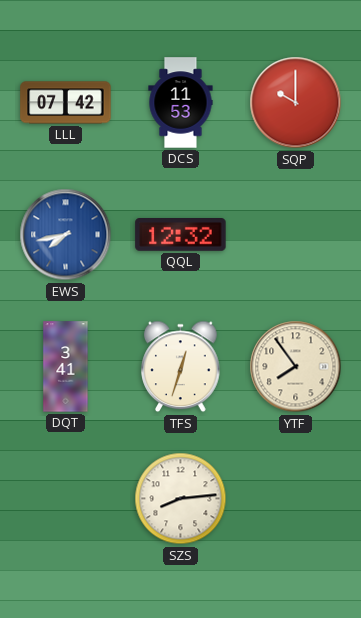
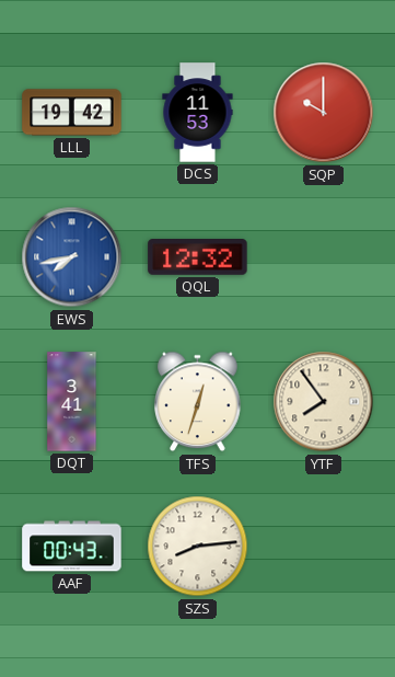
LLL: 07:42 -> 19:42 (72, 113)
AAF: none -> 00:43 (72, 547)
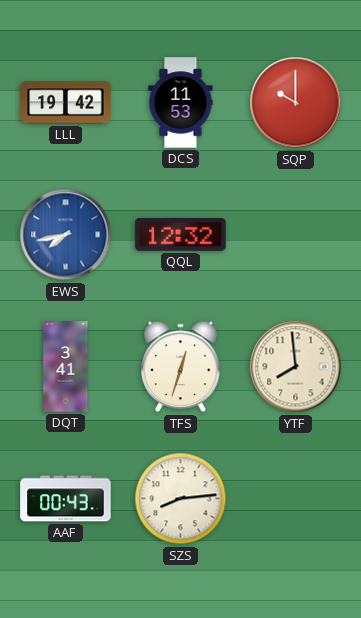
YTF: 7:54 -> 7:59 (296, 367)
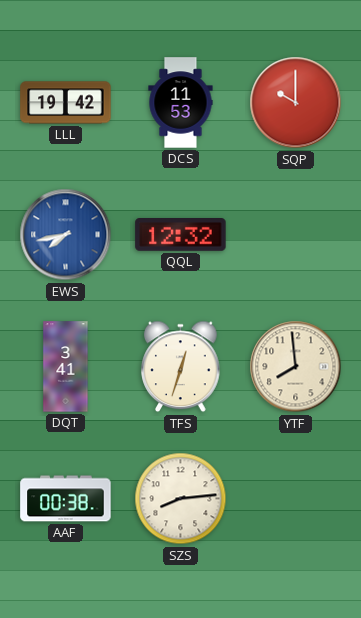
AAF: 00:43 -> 00:38 (66, 499)
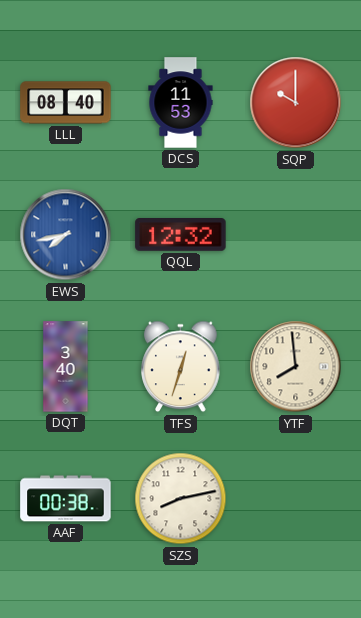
LLL: 19:42 -> 08:40 (66, 103)
DQT: 3:41 -> 3:40 (66, 367)
SZS: 8:14 -> 8:13 (181, 499)
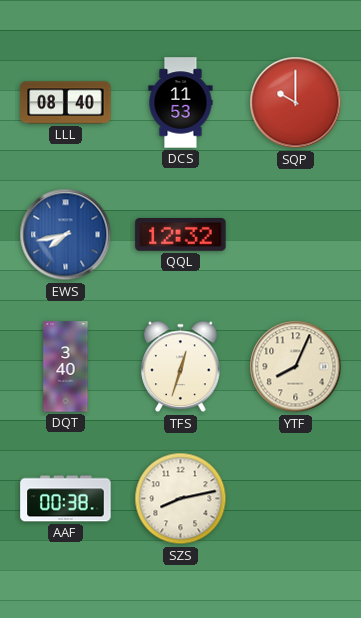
YTF: 7:59 -> 8:04 (296, 367)
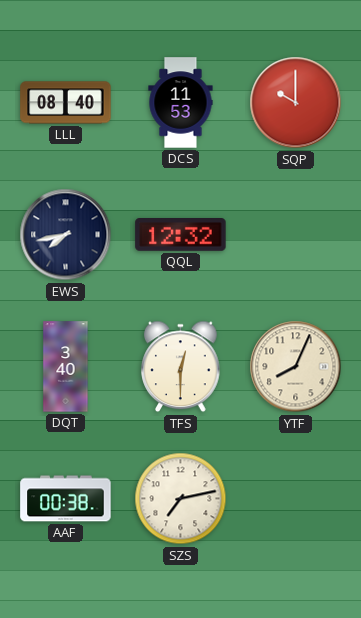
EWS dial: blue -> navy (66, 235)
TFS: 12:33 -> 12:30 (181, 367)
SZS: 8:13 -> 7:13 (181, 499)
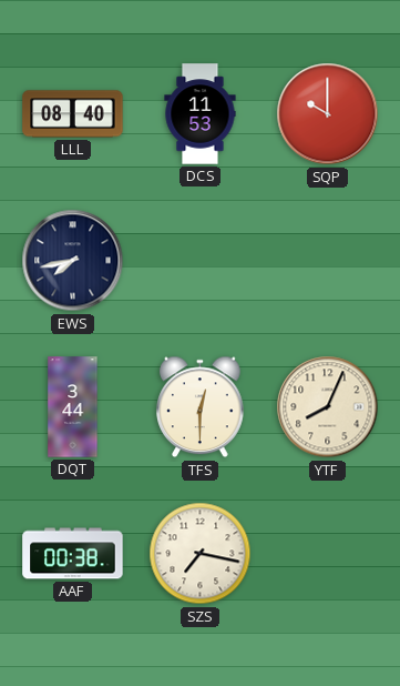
QQL: 12:32 -> none (181, 235)
DQT: 3:40 -> 3:44 (73, 407)
SZS: 7:13 -> 7:17 (201, 554)
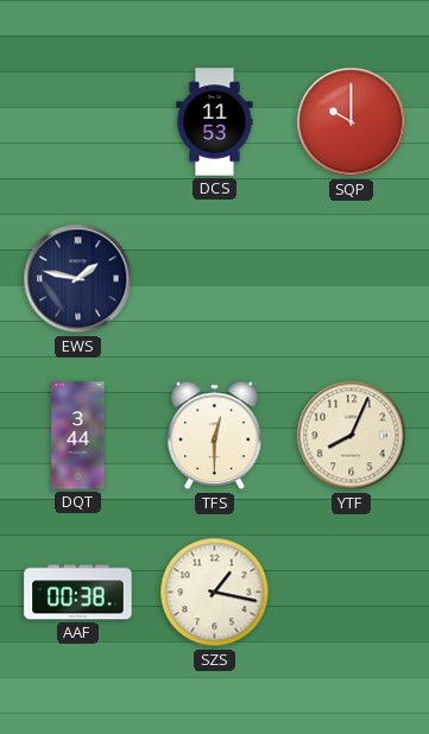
LLL: 08:40 -> none (73, 114)
EWS: 7:43 -> 1:47 (78, 279)
SZS: 7:17 -> 1:17 (215, 593)
